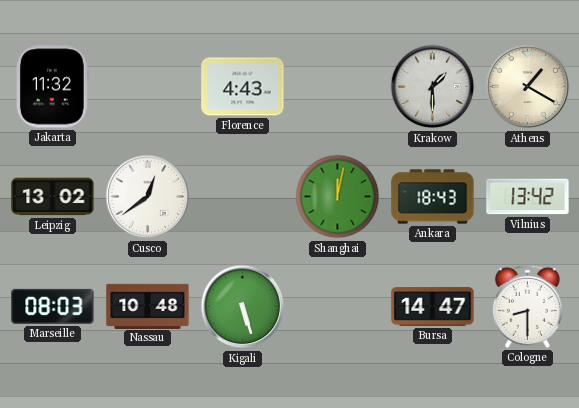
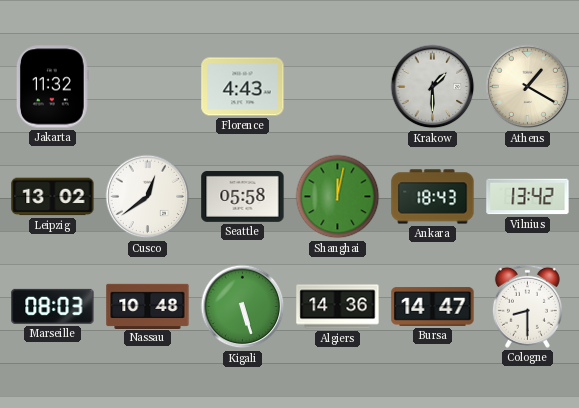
Seattle: none -> 05:58 (243, 196)
Algiers: none -> 14:36 (338, 307)
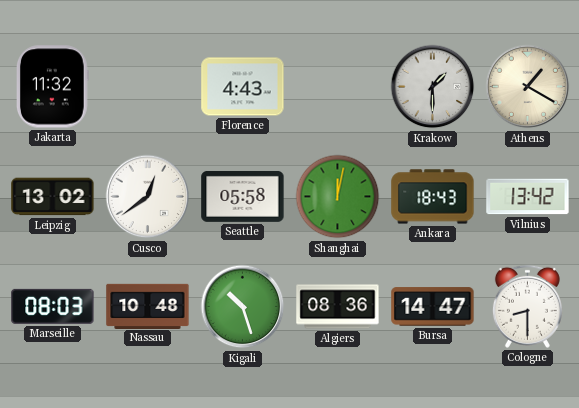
Kigali: 5:27 -> 10:27 (243, 307)
Algiers: 14:36 -> 08:36 (338, 307)
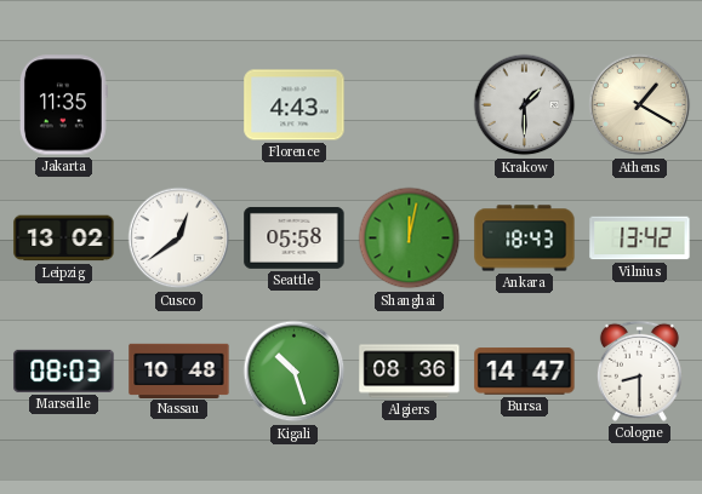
Jakarta: 11:32 -> 11:35 (64, 105)
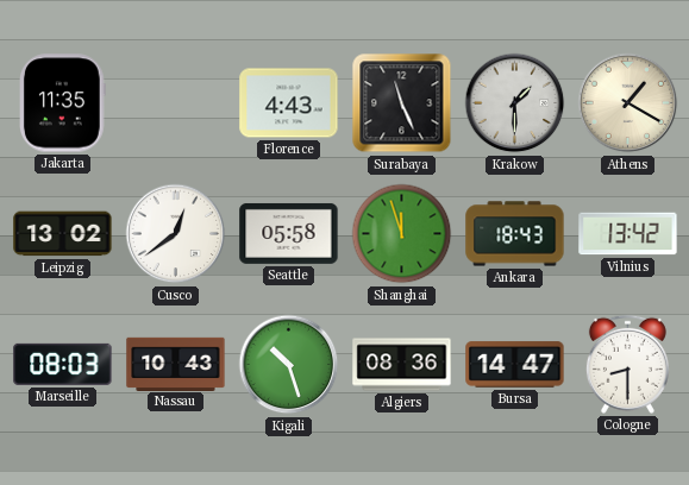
Surabaya: none -> 11:26 (402, 103)
Shanghai: 12:02 -> 11:57 (402, 234)
Nassau: 10:48 -> 10:43 (176, 364)
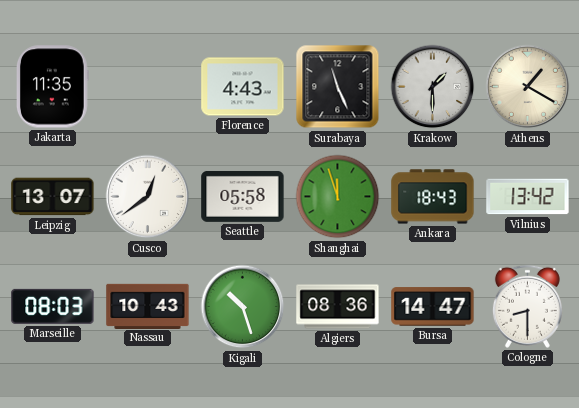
Leipzig: 13:02 -> 13:07 (53, 197)
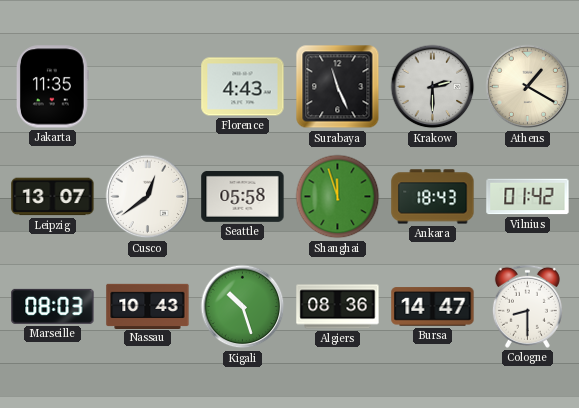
Krakow: 1:30 -> 2:30 (433, 87)
Vilnius: 13:42 -> 01:42 (528, 197)
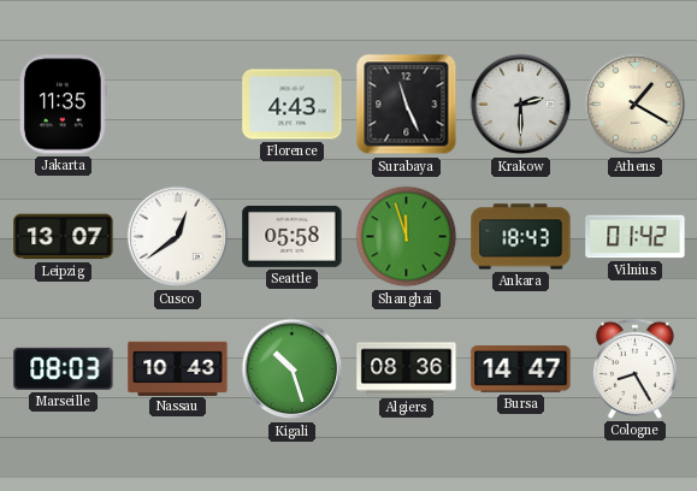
Cologne: 8:30 -> 8:25 (634, 368)
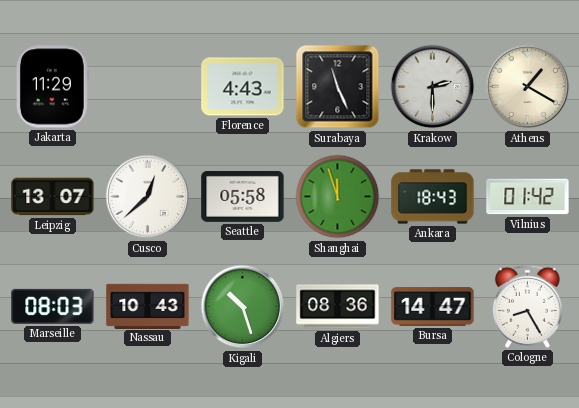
Jakarta: 11:35 -> 11:29 (53, 87)
Cusco: 12:39 -> 12:38 (148, 197)
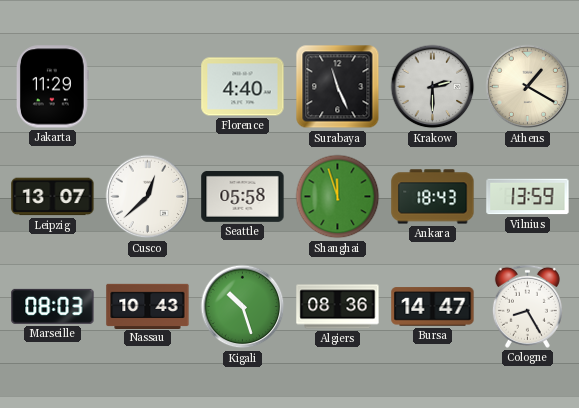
Florence: 4:43 -> 4:40 (243, 87)
Vilnius: 01:42 -> 13:59 (528, 197)
